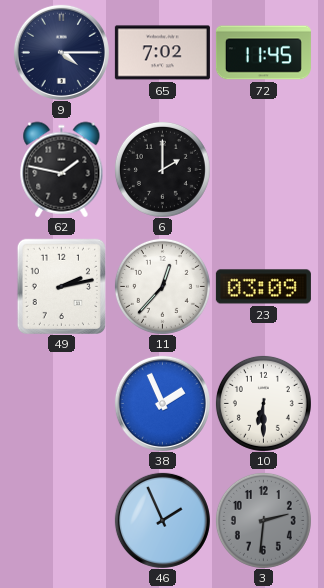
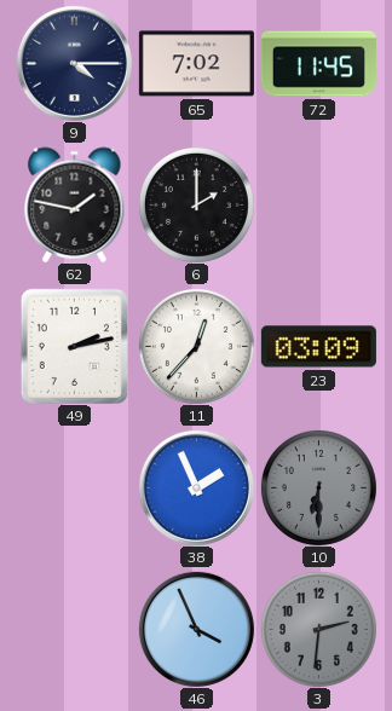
10 dial: white -> grey (318, 487)
46: 1:56 -> 3:56 (196, 629)
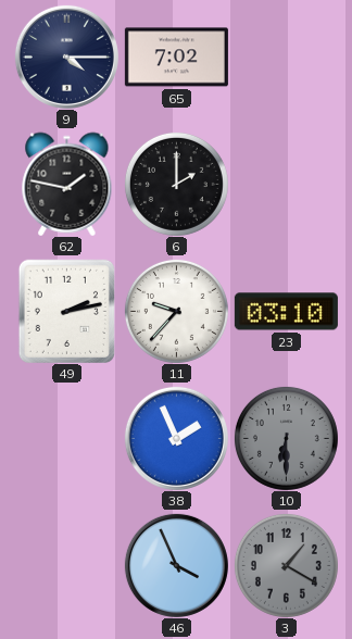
72: 11:45 -> none (318, 64)
11: 12:37 -> 9:37 (176, 311)
23: 03:09 -> 03:10 (286, 312)
3: 2:31 -> 1:20 (286, 565)
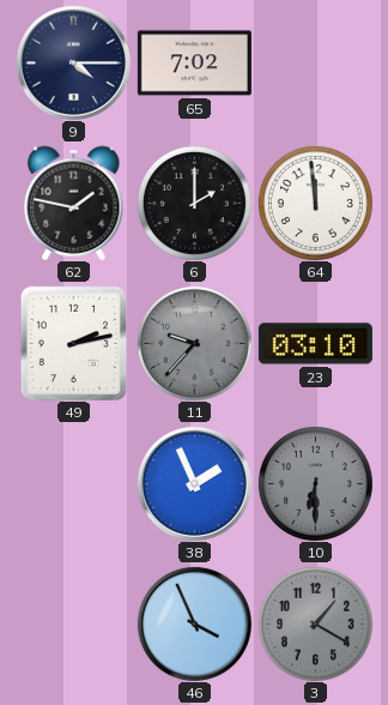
64: none -> 11:59 (315, 203)
11 dial: white -> grey (194, 343)
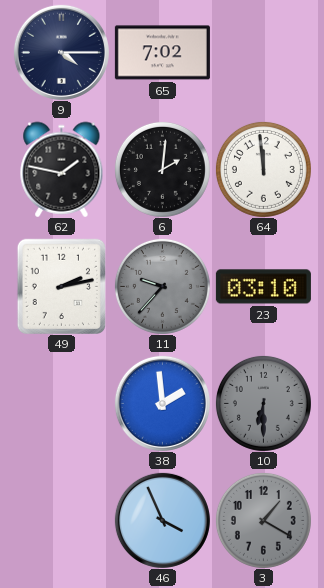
6: 2:00 -> 2:01 (162, 169)
38: 1:56 -> 1:59 (162, 403)
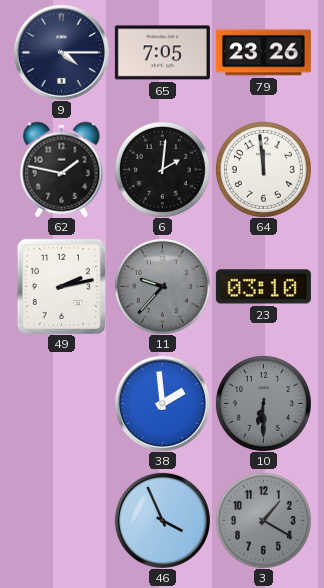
65: 7:02 -> 7:05 (162, 53)
79: none -> 23:26 (263, 53)
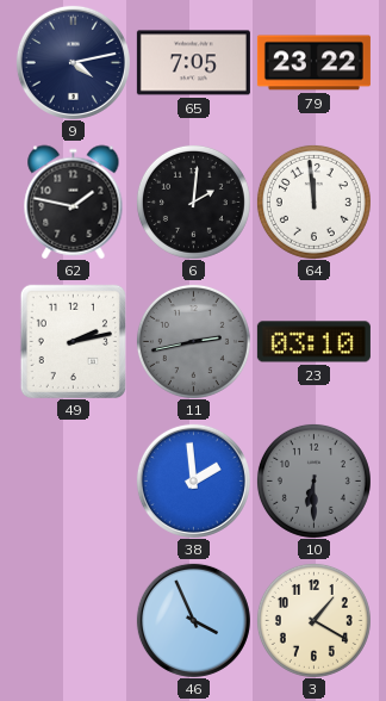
9: 4:15 -> 4:13 (73, 62)
79: 23:26 -> 23:22 (313, 63)
11: 9:37 -> 2:43 (193, 341)
3 dial: grey -> cream (313, 620)
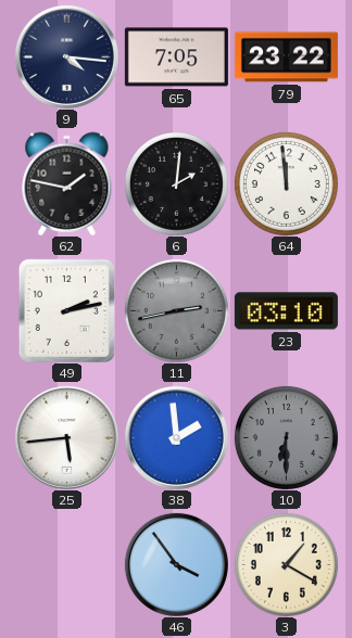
9: 4:13 -> 4:16 (66, 56)
25: none -> 5:44 (66, 437)
46: 3:56 -> 3:54 (176, 564)
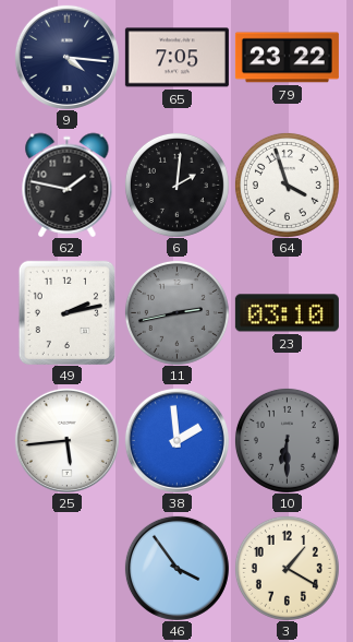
64: 11:59 -> 3:57 (287, 185)
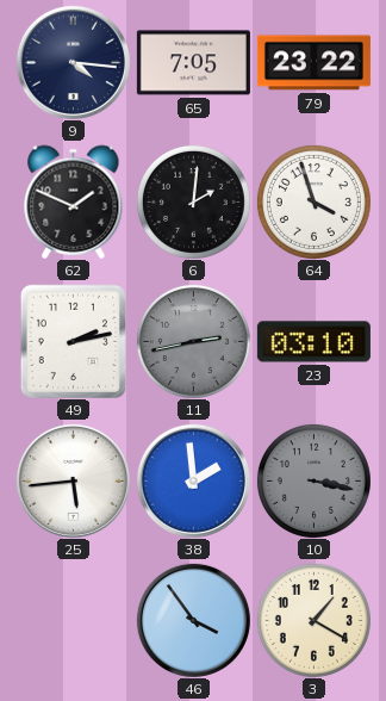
62: 1:47 -> 1:49 (74, 201)
10: 6:30 -> 3:17 (313, 480)
